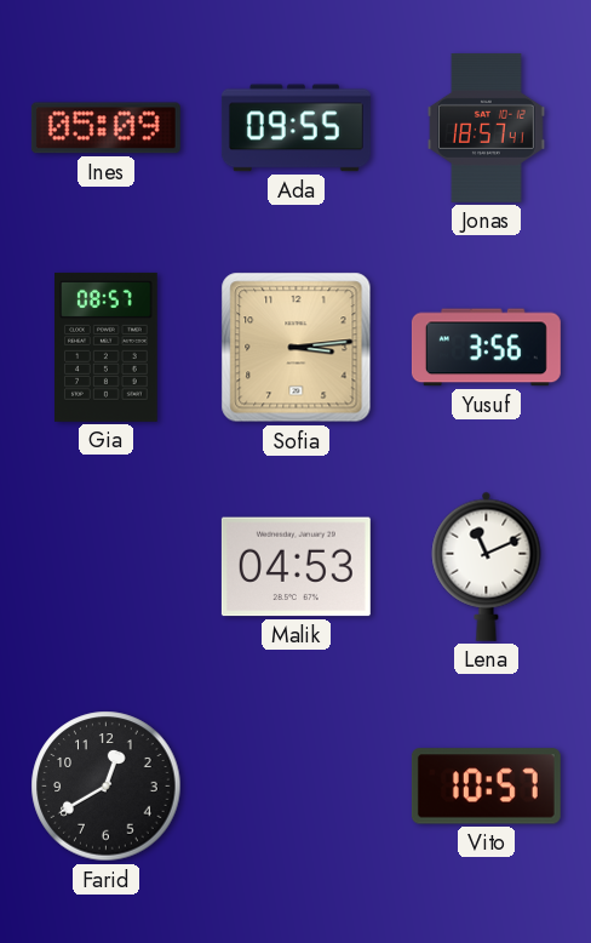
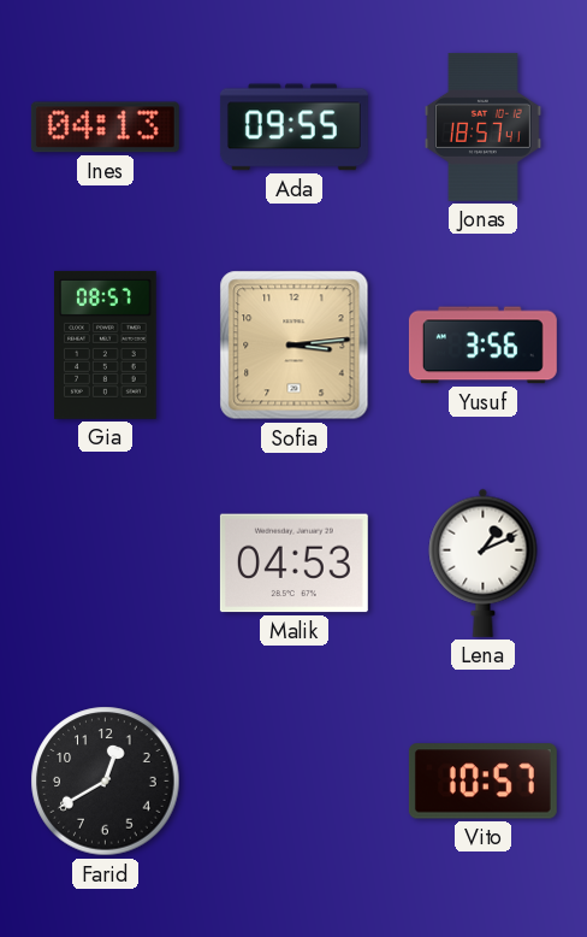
Ines: 05:09 -> 04:13 (105, 128)
Lena: 11:11 -> 1:11 (484, 562)
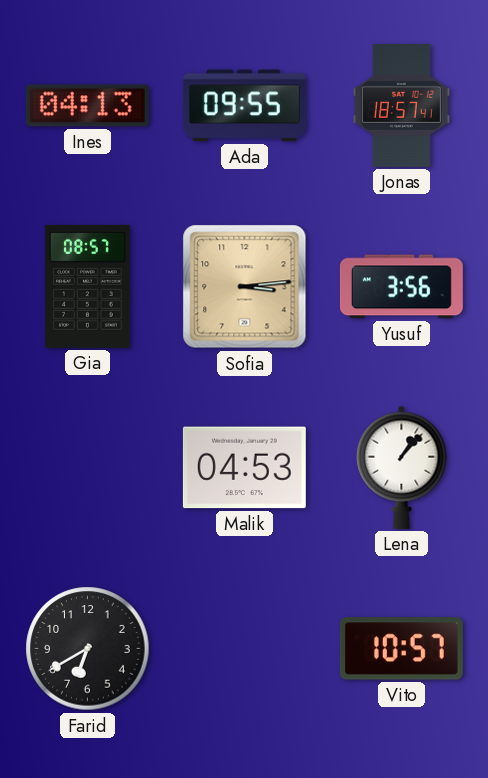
Lena: 1:11 -> 1:07 (402, 467)
Farid: 12:40 -> 6:40 (88, 649)
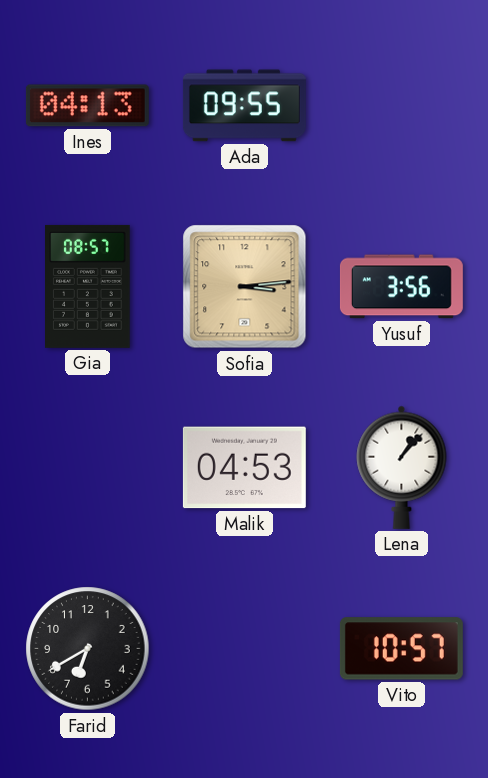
Jonas: 18:57 -> none (401, 105)
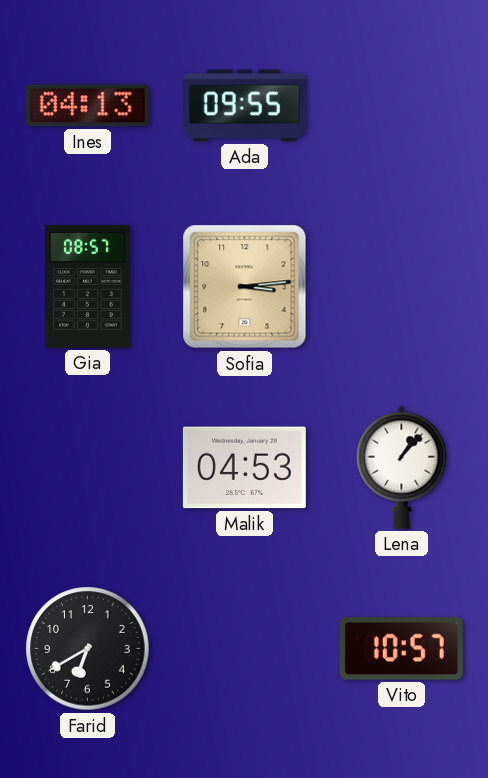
Yusuf: 3:56 -> none (401, 287)
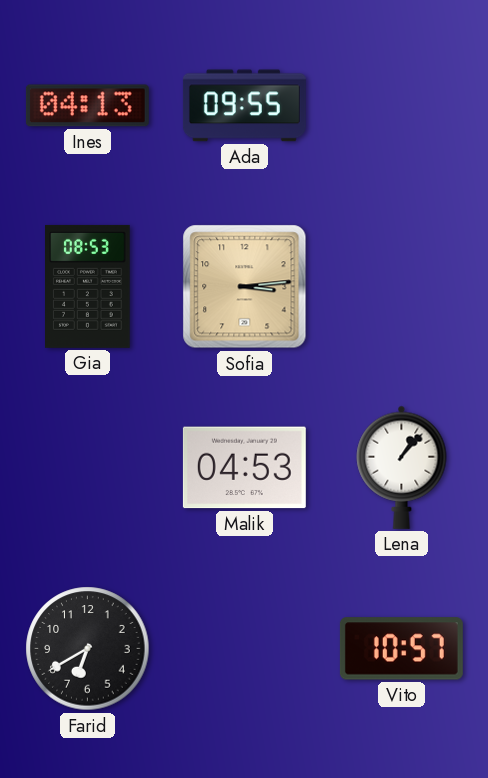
Gia: 08:57 -> 08:53 (88, 286)
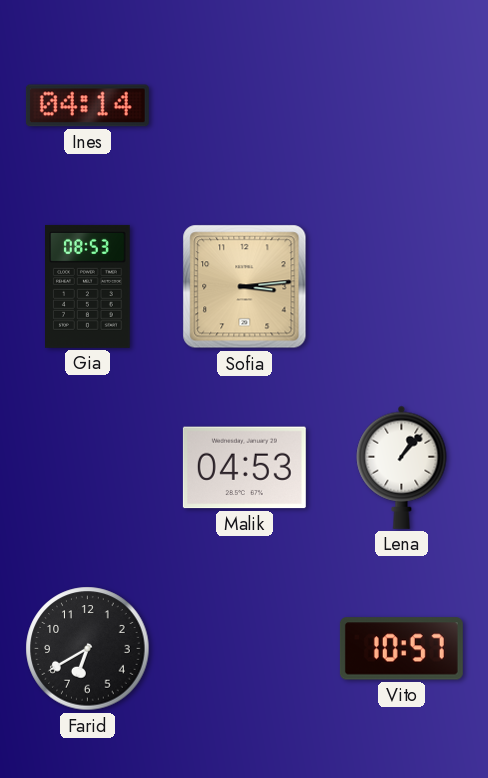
Ines: 04:13 -> 04:14 (87, 106)
Ada: 09:55 -> none (244, 106)
